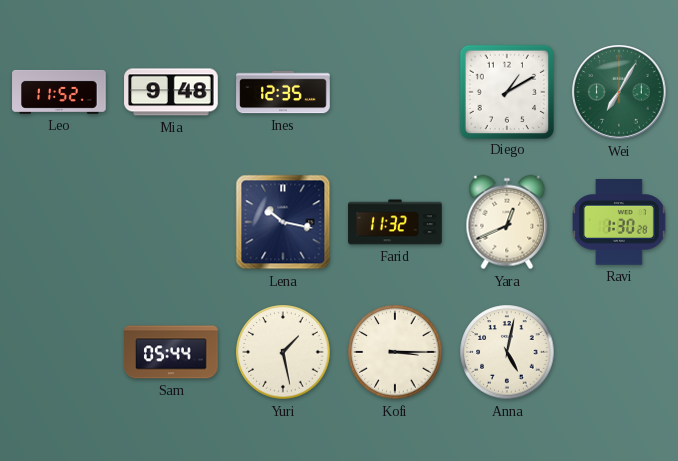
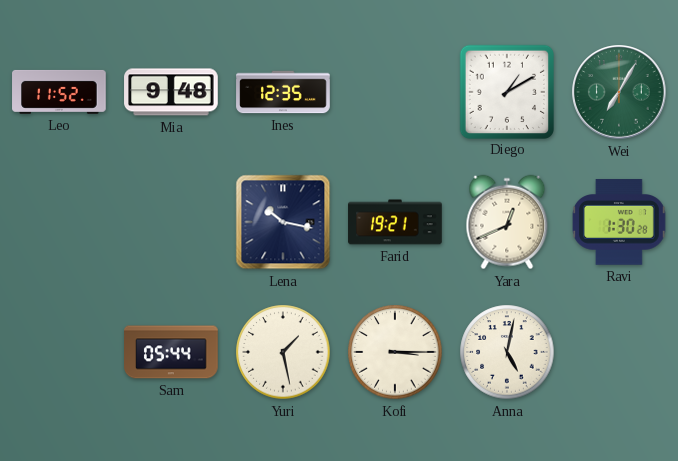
Farid: 11:32 -> 19:21 (395, 222)
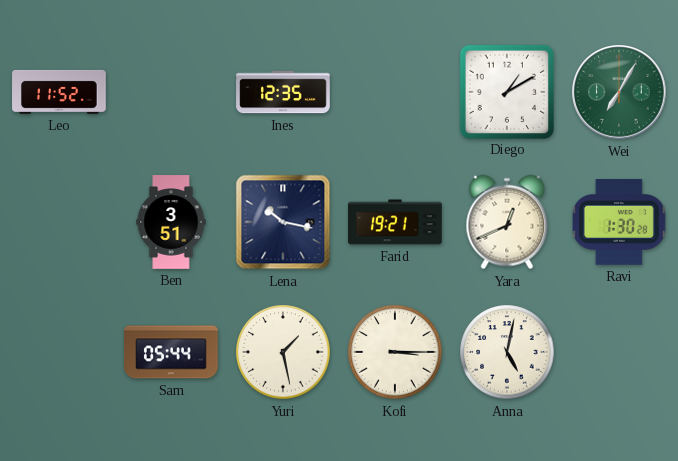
Mia: 9:48 -> none (171, 92)
Ben: none -> 3:51 (171, 222)
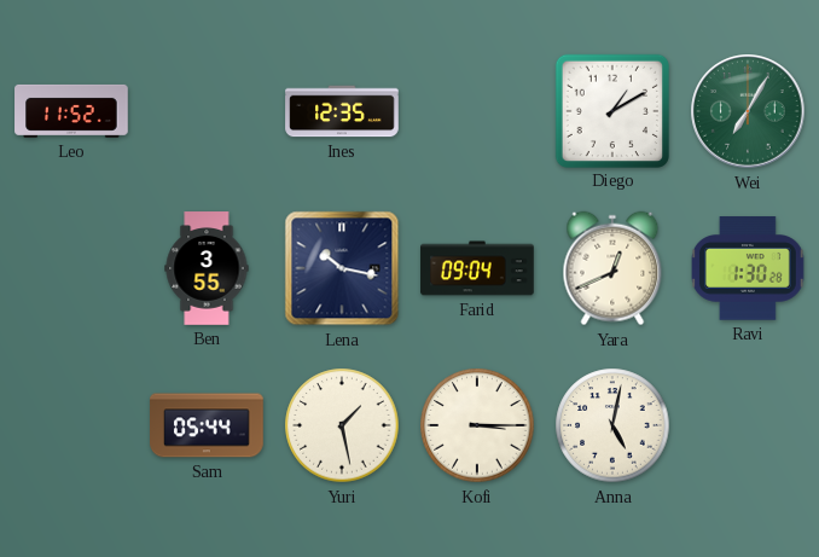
Ben: 3:51 -> 3:55 (207, 268)
Farid: 19:21 -> 09:04 (477, 268)
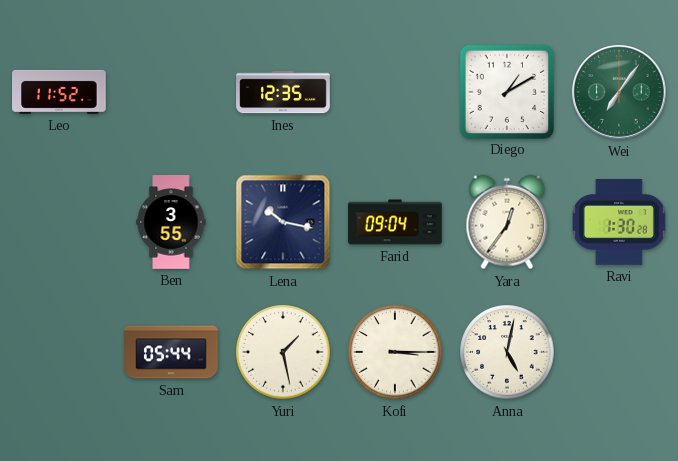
Wei: 7:05 -> 7:06 (619, 92)
Yara: 12:41 -> 12:36 (507, 222)
